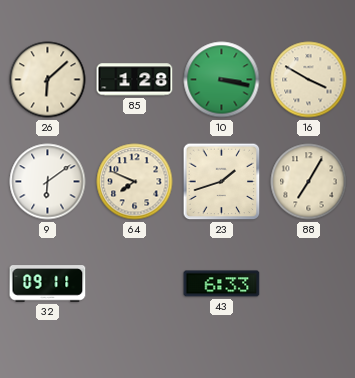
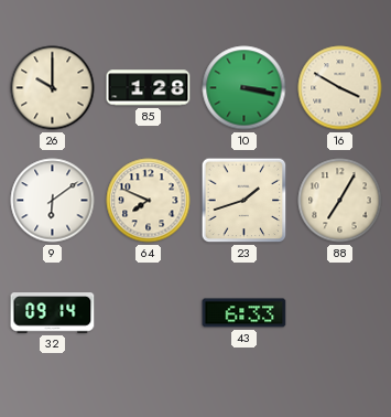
26: 6:08 -> 10:00 (53, 88)
32: 09:11 -> 09:14 (53, 313)
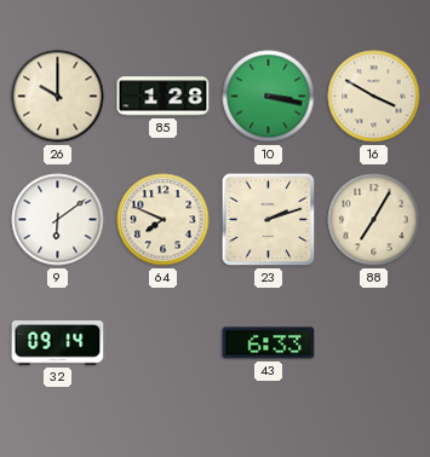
23: 1:42 -> 2:12 (269, 220)
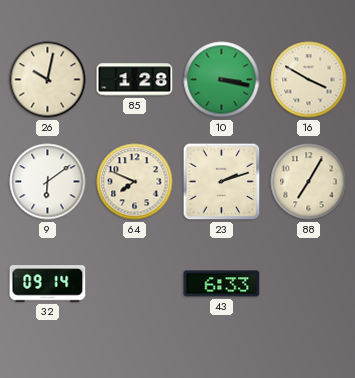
26: 10:00 -> 10:02 (48, 80)
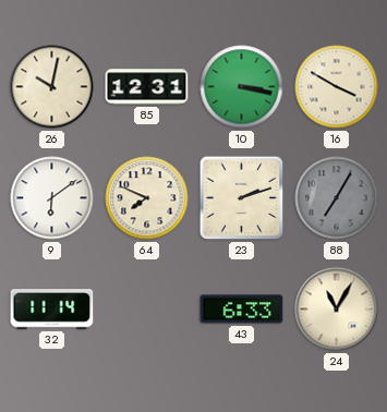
85: 1:28 -> 12:31 (147, 87)
88 dial: cream -> grey (337, 198)
32: 09:14 -> 11:14 (52, 310)
24: none -> 11:05 (337, 310)
